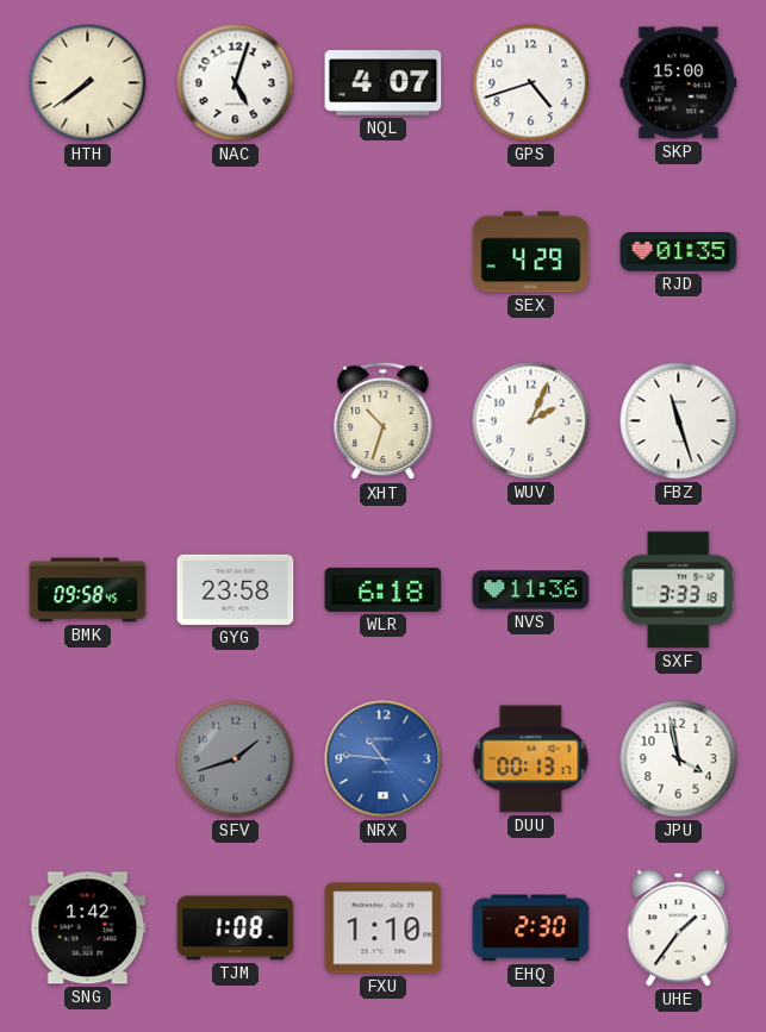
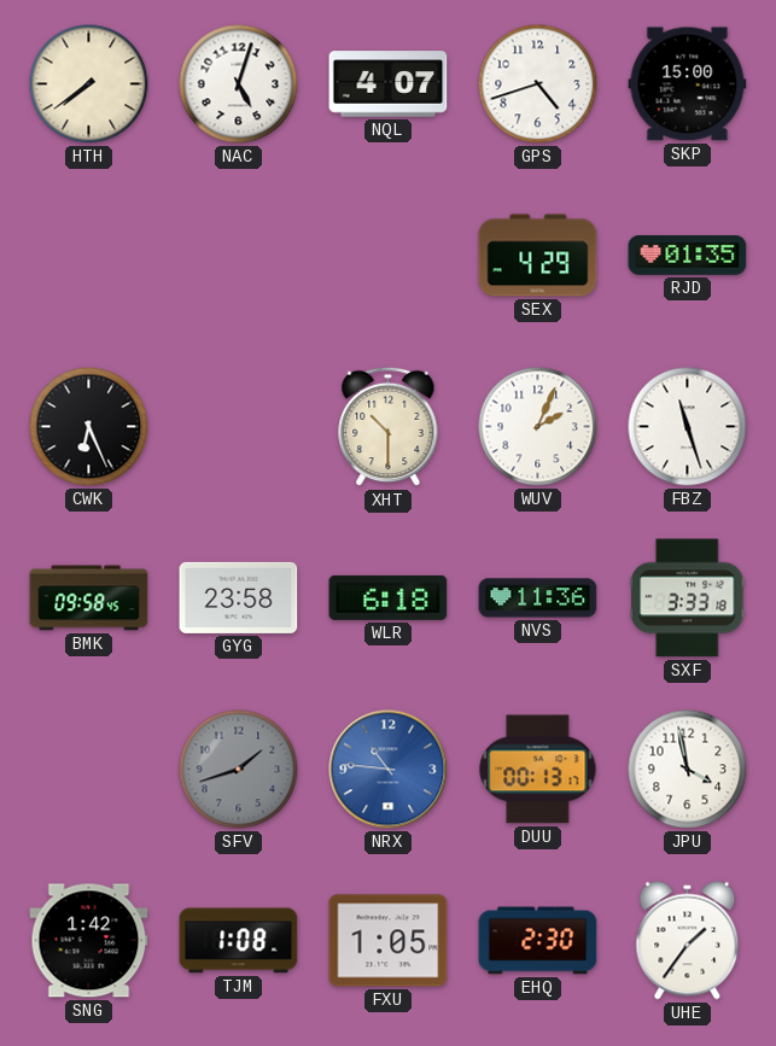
CWK: none -> 6:26 (89, 427)
XHT: 10:33 -> 10:30 (389, 427)
FXU: 1:10 -> 1:05 (389, 941)
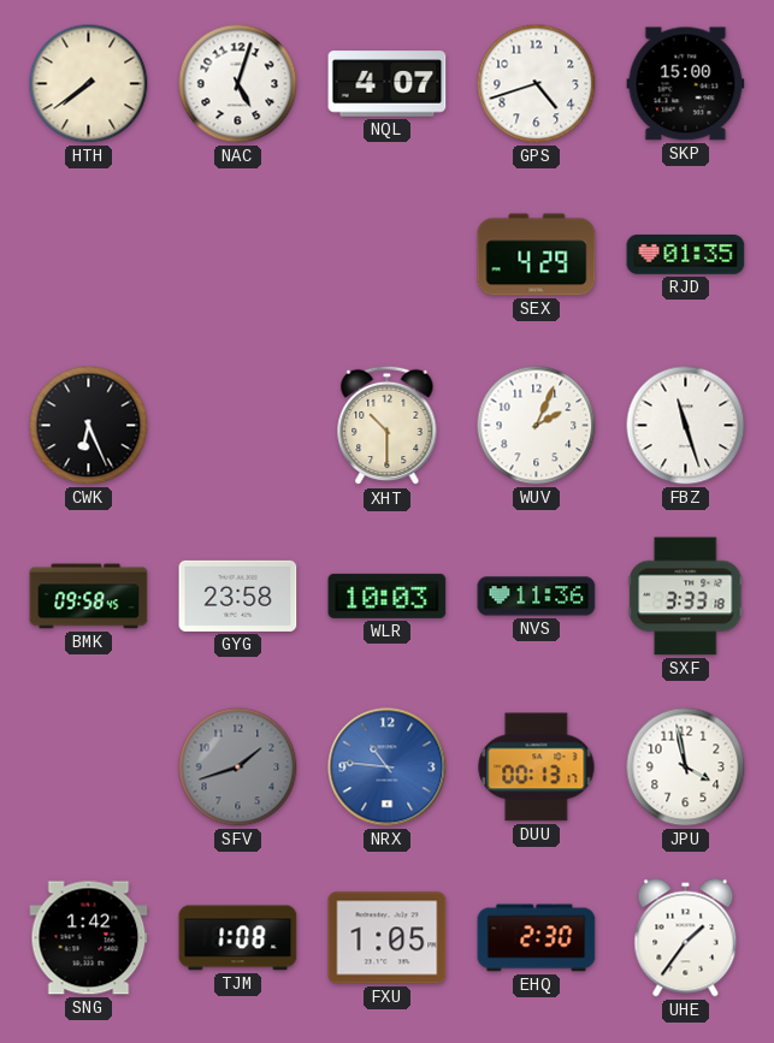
WLR: 6:18 -> 10:03 (388, 595)
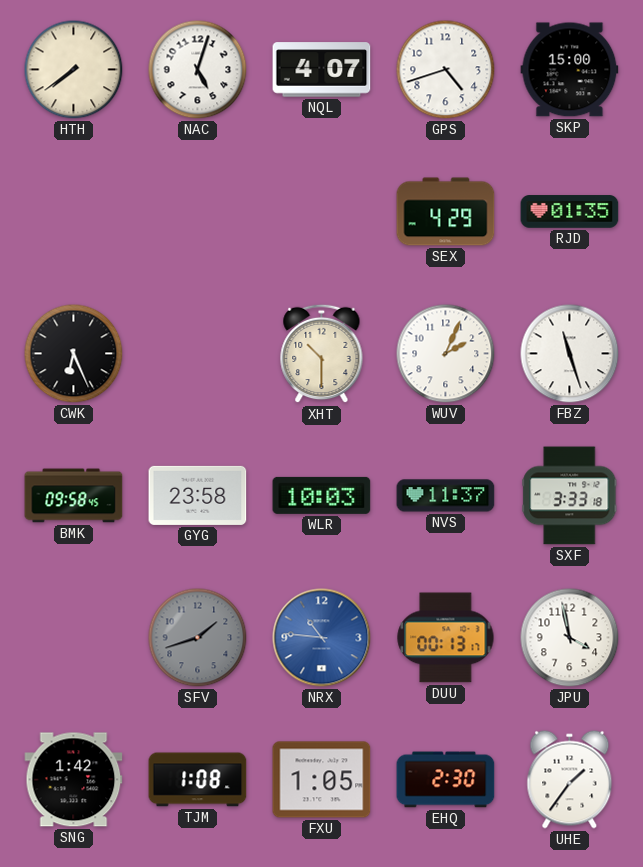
NVS: 11:36 -> 11:37 (446, 496)
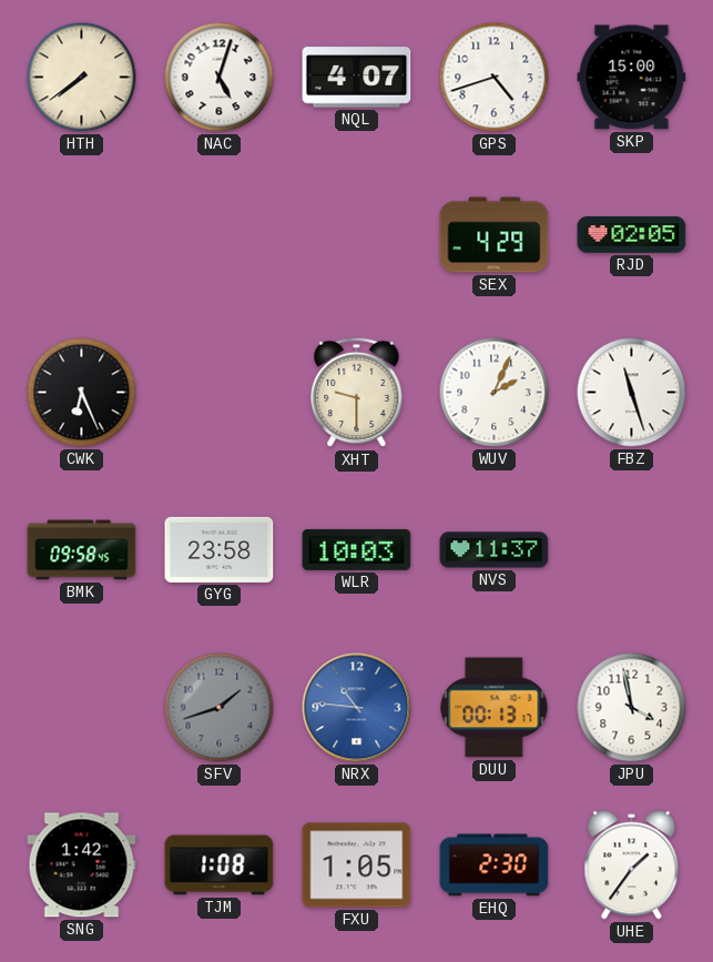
RJD: 01:35 -> 02:05 (632, 235)
XHT: 10:30 -> 9:30 (357, 393)
SXF: 3:33 -> none (570, 496)
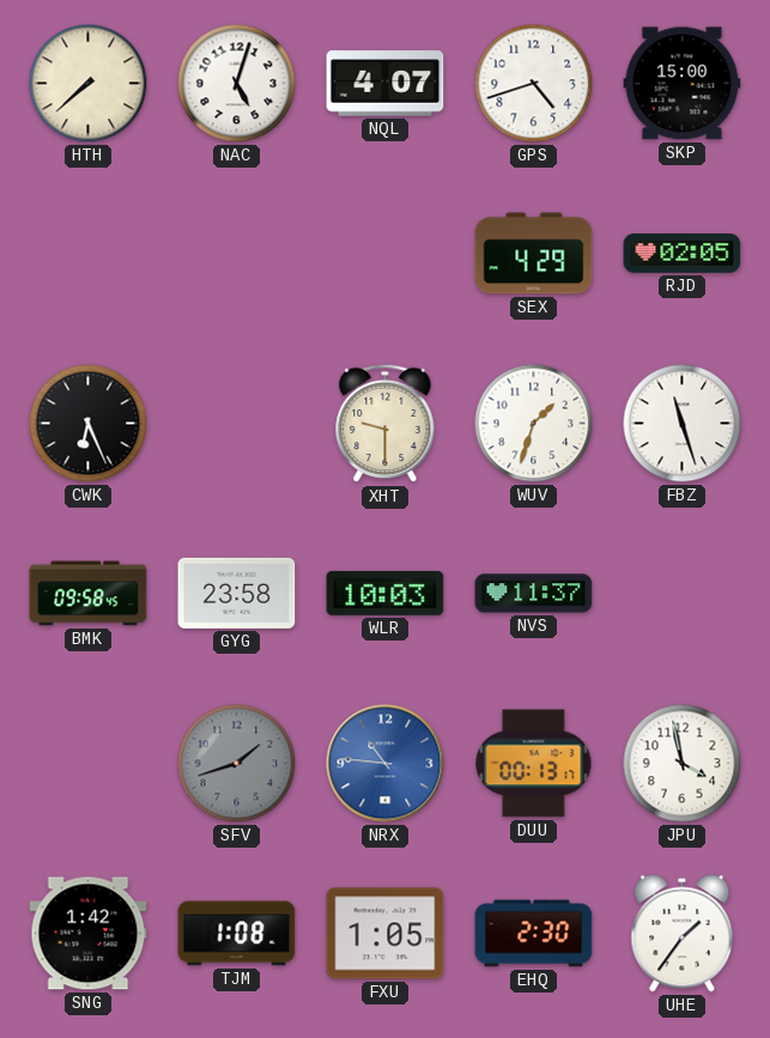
HTH: 7:39 -> 7:38 (89, 84)
WUV: 2:04 -> 1:33 (534, 424)
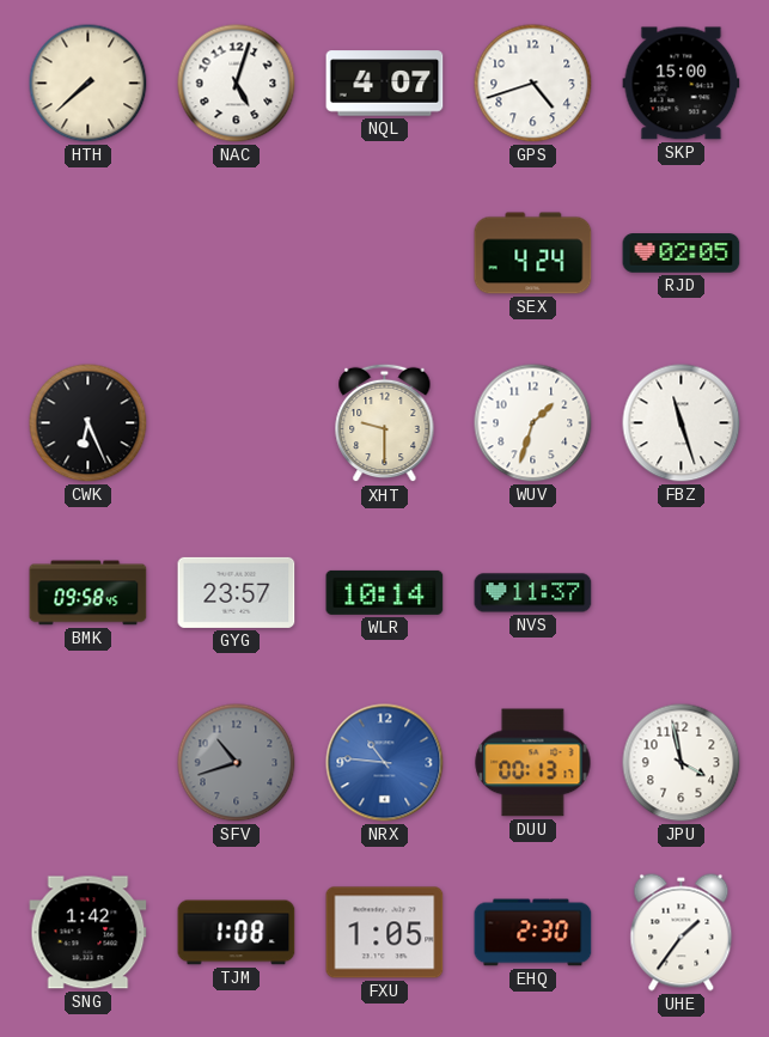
SEX: 4:29 -> 4:24 (533, 254)
GYG: 23:58 -> 23:57 (237, 592)
WLR: 10:03 -> 10:14 (385, 592)
SFV: 1:42 -> 10:42 (237, 763)
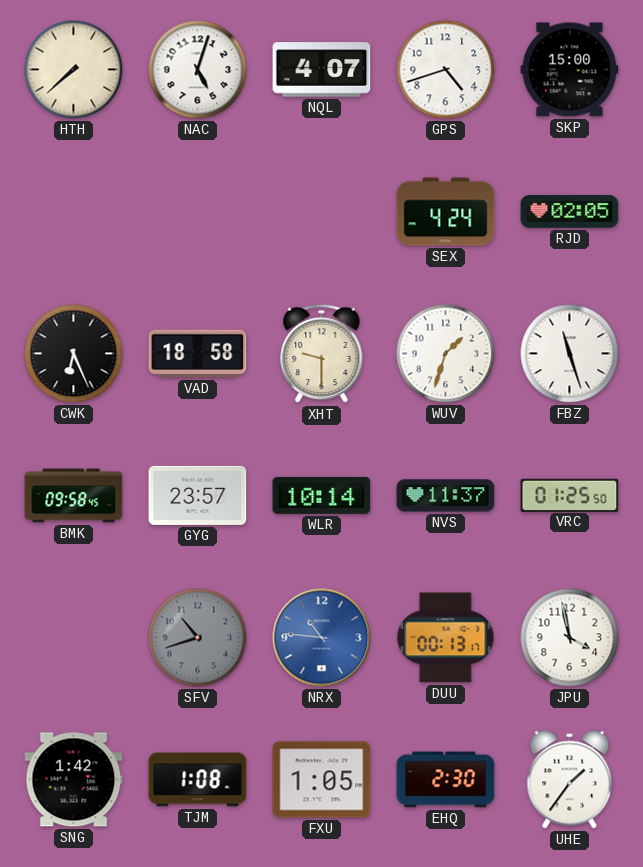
VAD: none -> 18:58 (198, 354)
VRC: none -> 01:25 (570, 495)
